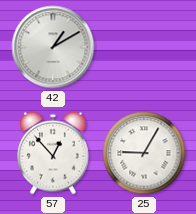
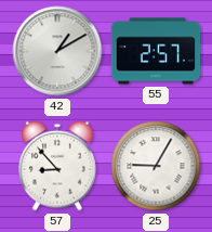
55: none -> 2:57 (156, 51)
57: 12:53 -> 8:53 (58, 166)
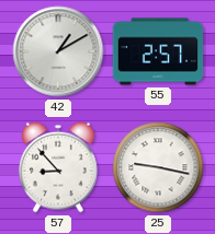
25: 9:05 -> 9:17 (158, 167)
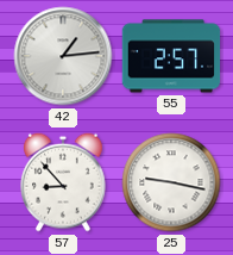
42: 1:10 -> 1:14 (63, 56)
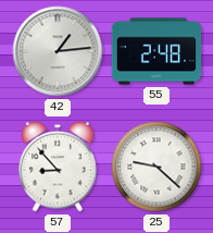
55: 2:57 -> 2:48 (156, 51)
25: 9:17 -> 9:22 (156, 167)
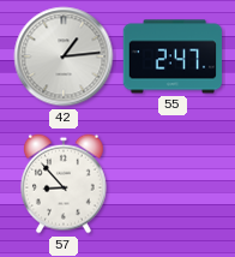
55: 2:48 -> 2:47 (173, 56)
25: 9:22 -> none (156, 167)
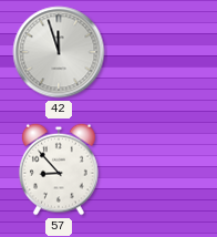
42: 1:14 -> 11:57 (59, 52)
55: 2:47 -> none (173, 56)
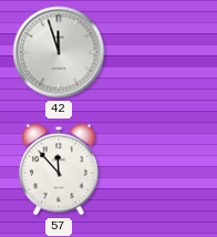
57: 8:53 -> 11:53 (60, 169)
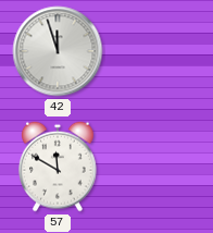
57: 11:53 -> 11:50 (59, 167)
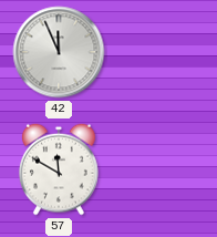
42: 11:57 -> 11:56 (59, 52)
